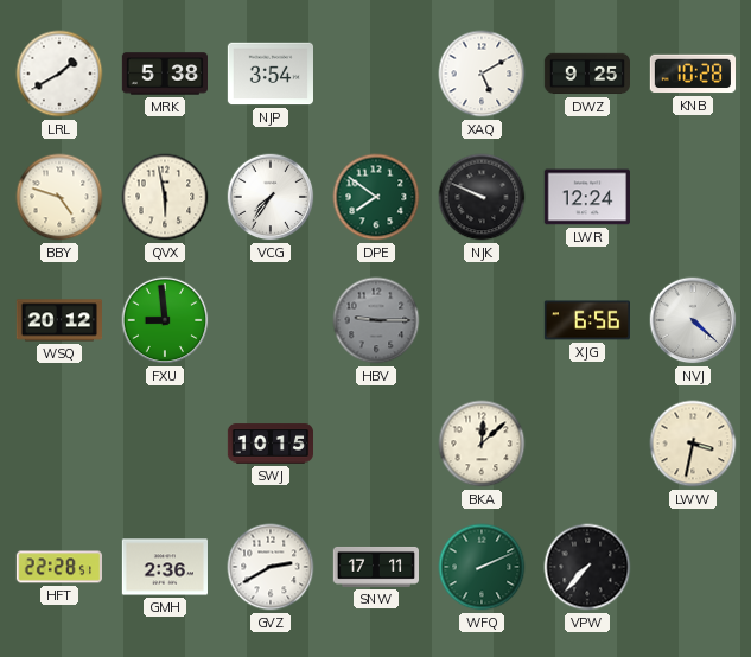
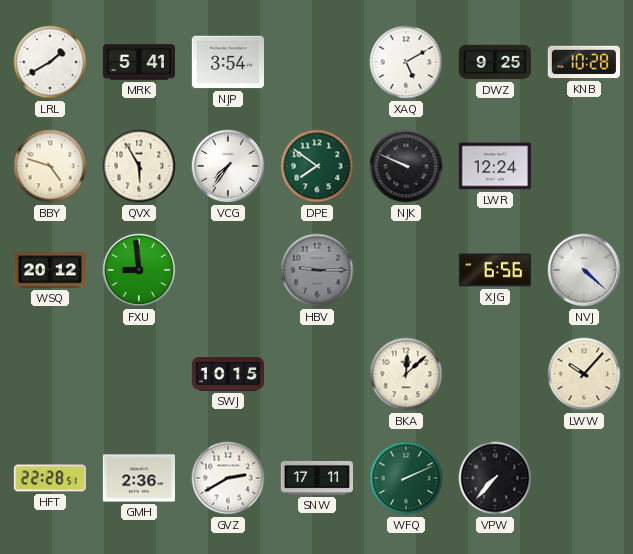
MRK: 5:38 -> 5:41 (138, 62)
QVX: 5:58 -> 5:55 (139, 166)
LWW: 3:32 -> 10:07 (584, 374)
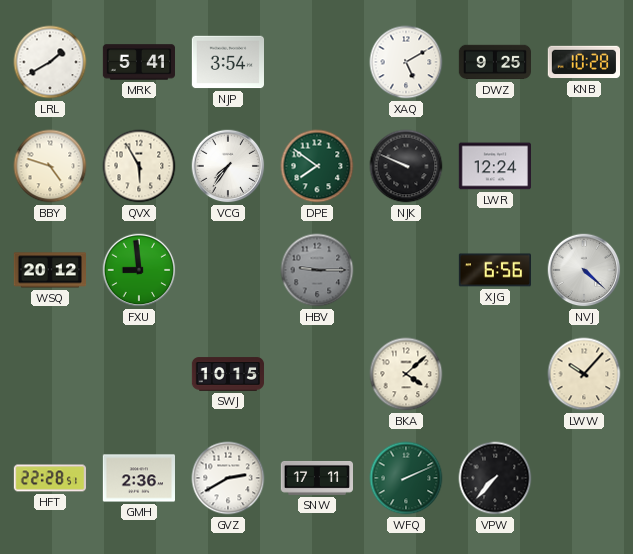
BKA: 12:08 -> 4:08 (406, 374)
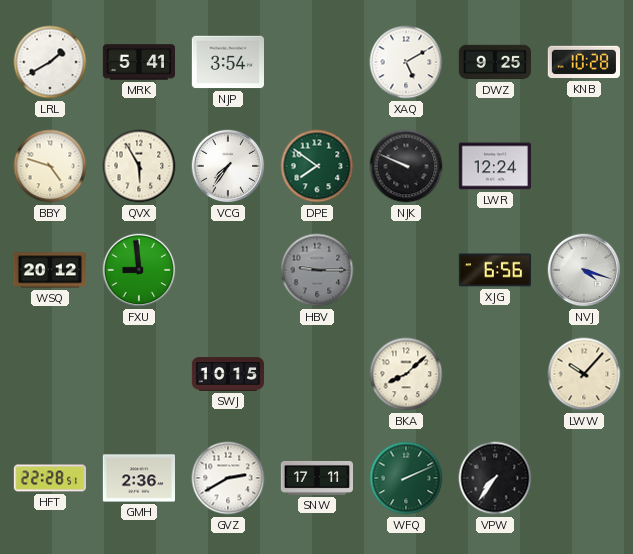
NVJ: 4:22 -> 4:18 (584, 270)
BKA: 4:08 -> 8:08 (406, 374)
VPW: 7:37 -> 7:36 (495, 478)
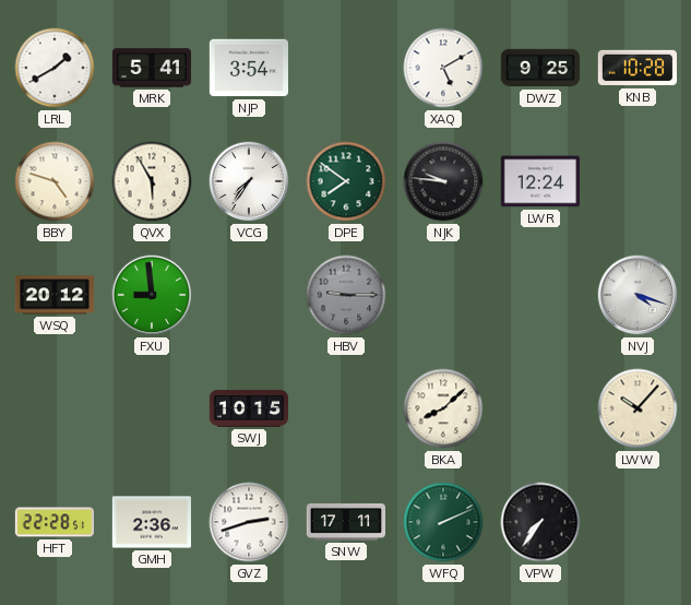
NJK: 9:49 -> 9:46 (443, 181)
XJG: 6:56 -> none (494, 270)
GVZ: 2:40 -> 2:42 (249, 522)
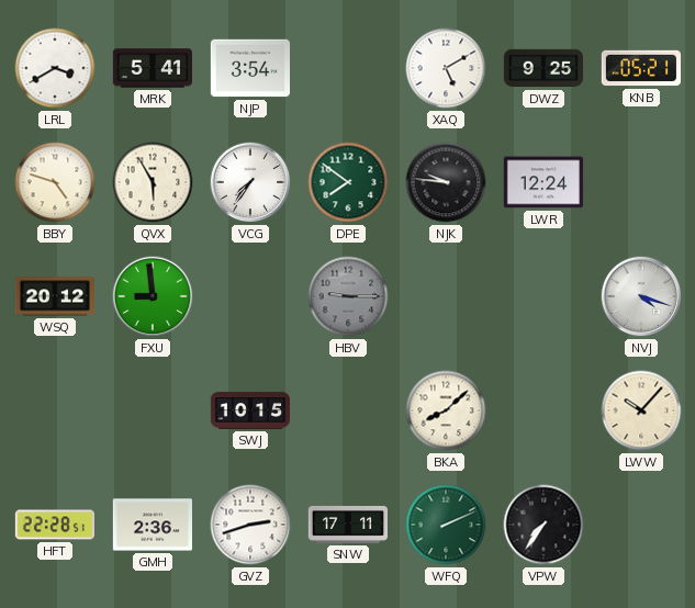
LRL: 1:40 -> 3:40 (55, 68)
KNB: 10:28 -> 05:21 (640, 68)
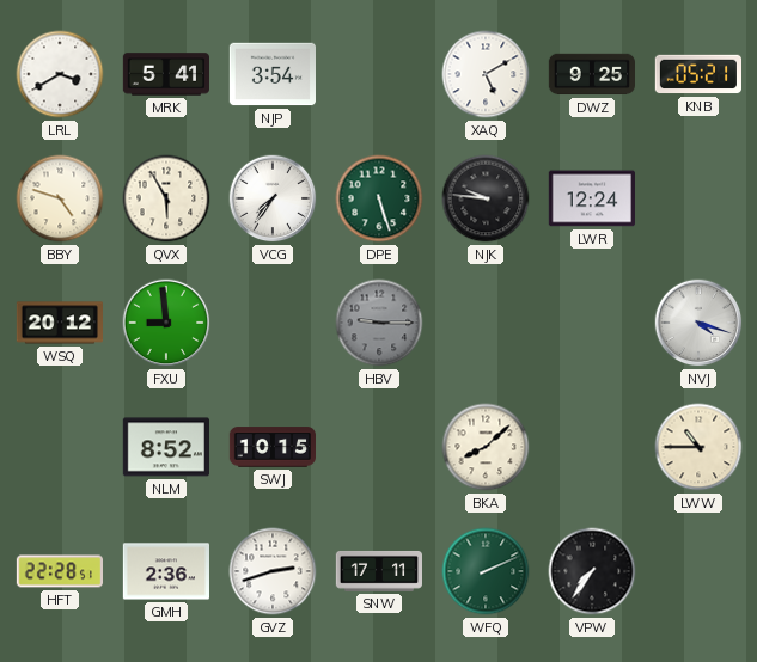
DPE: 7:51 -> 5:27 (379, 198)
NLM: none -> 8:52 (165, 447)
LWW: 10:07 -> 10:45 (698, 447)
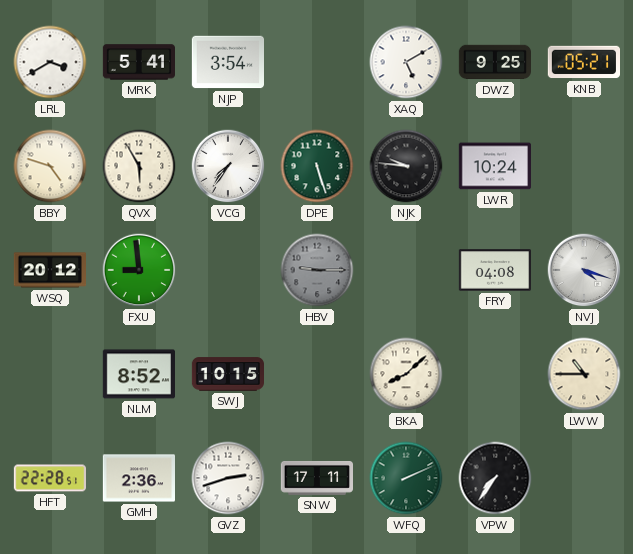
LWR: 12:24 -> 10:24 (494, 166)
FRY: none -> 04:08 (494, 270)
